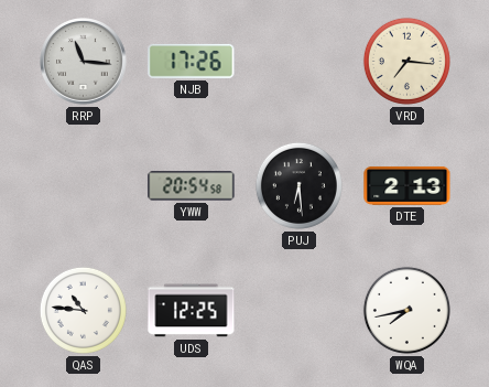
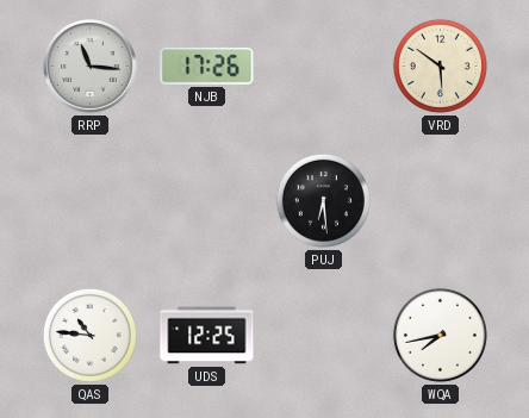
VRD: 7:16 -> 5:51 (440, 65)
YWW: 20:54 -> none (192, 186)
DTE: 2:13 -> none (407, 185)
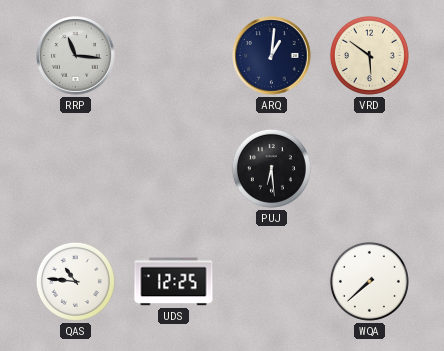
NJB: 17:26 -> none (207, 65)
ARQ: none -> 1:01 (272, 56)
WQA: 7:43 -> 7:38 (369, 281)
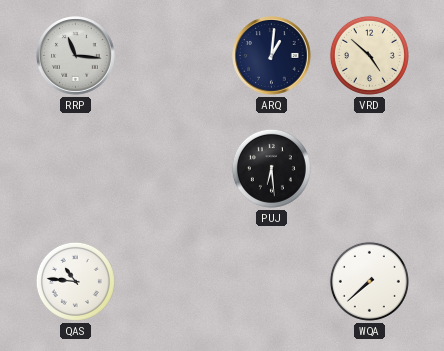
VRD: 5:51 -> 4:52 (369, 55)
UDS: 12:25 -> none (174, 282)
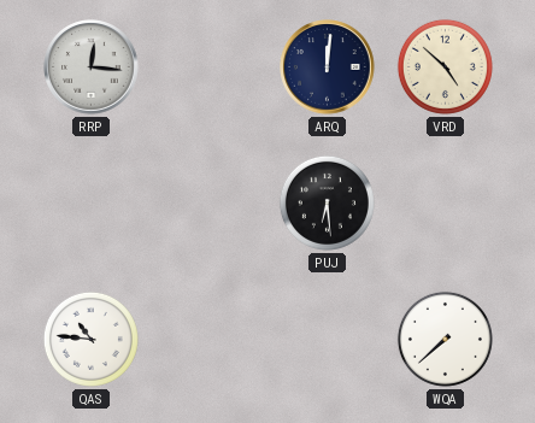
RRP: 11:16 -> 12:16 (92, 67)
ARQ: 1:01 -> 12:01 (328, 67)
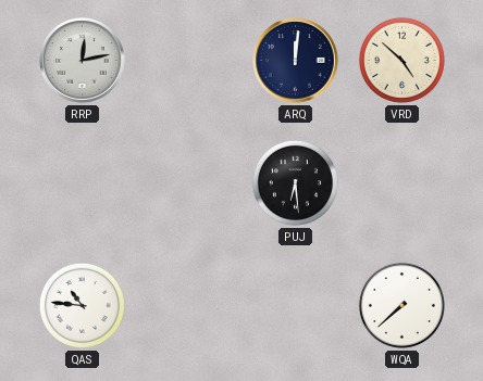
RRP: 12:16 -> 12:13 (83, 61)
